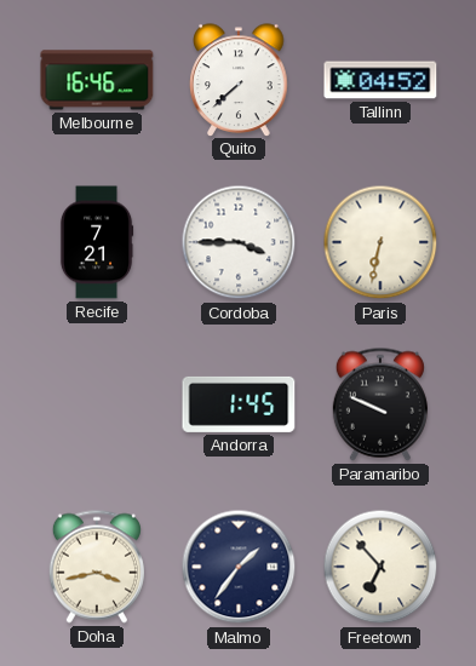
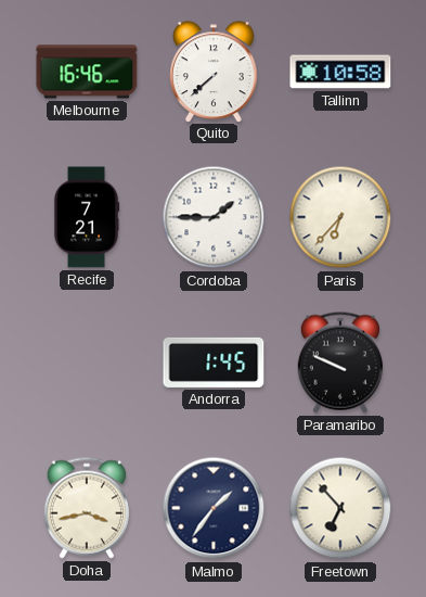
Tallinn: 04:52 -> 10:58 (340, 72)
Cordoba: 3:45 -> 1:45 (214, 217)
Paris: 6:32 -> 6:37 (340, 217)
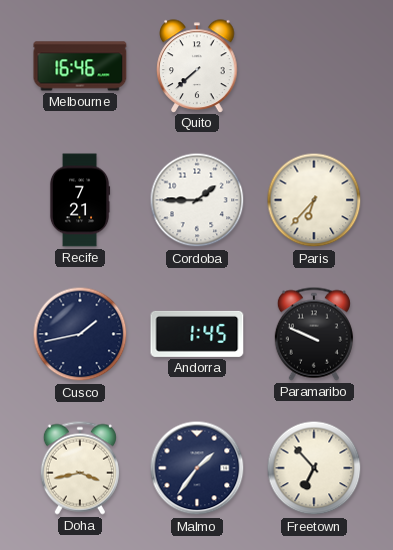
Tallinn: 10:58 -> none (340, 72)
Cusco: none -> 1:43 (80, 334)
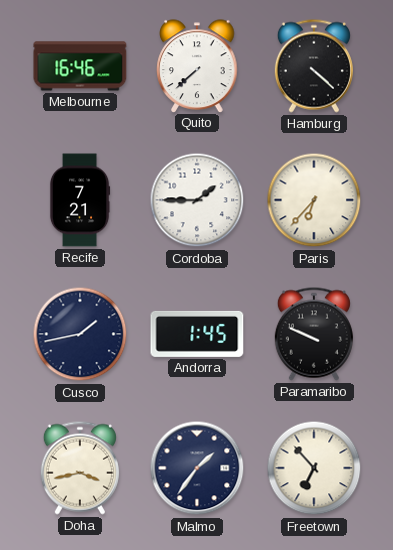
Hamburg: none -> 4:22 (314, 66)
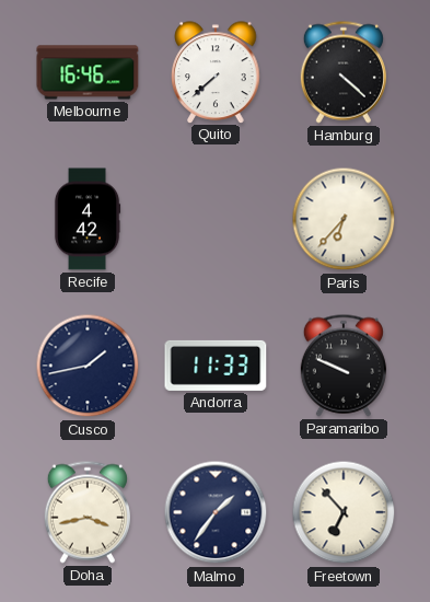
Recife: 7:21 -> 4:42 (88, 219)
Cordoba: 1:45 -> none (197, 200)
Andorra: 1:45 -> 11:33 (216, 366)
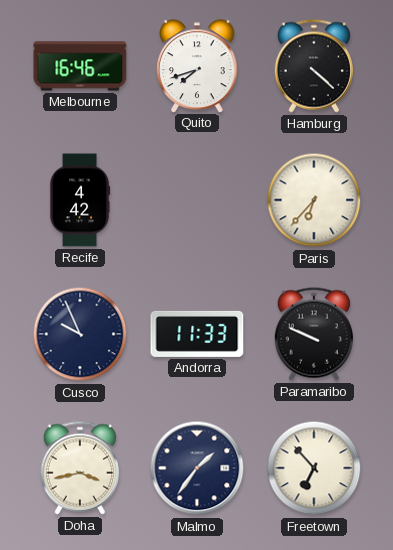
Quito: 7:38 -> 7:42 (197, 66)
Cusco: 1:43 -> 9:56 (80, 334)
